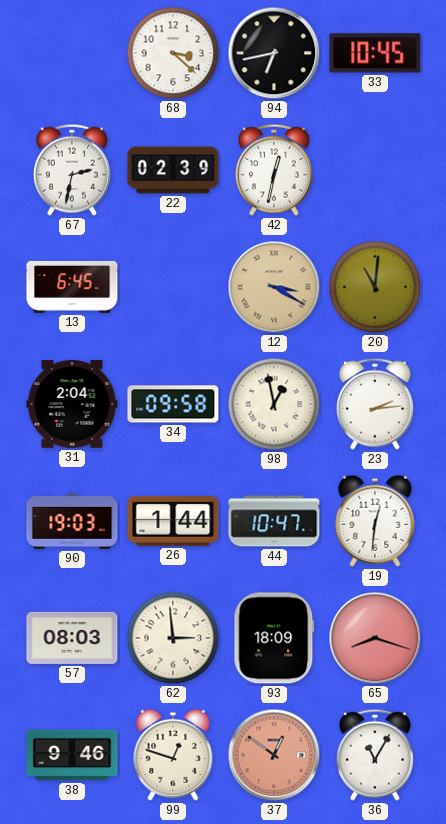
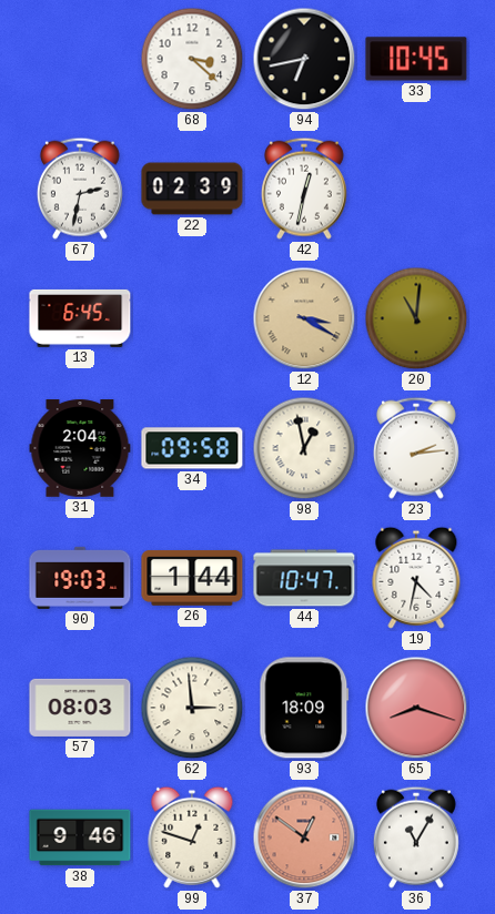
19: 12:31 -> 4:32 (416, 578)
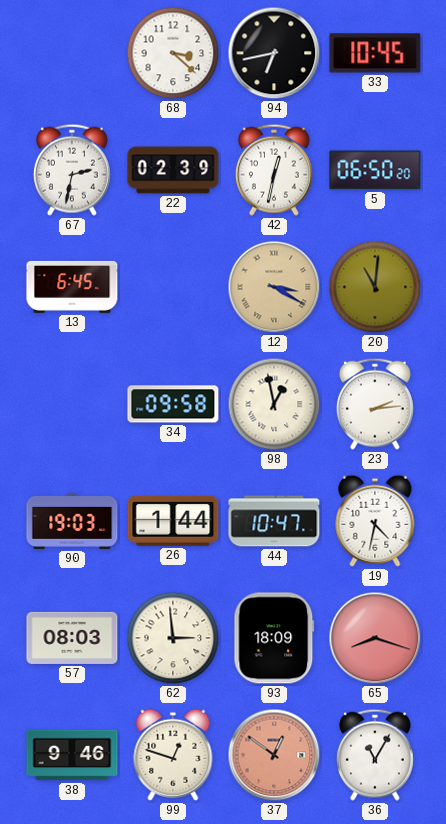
5: none -> 06:50 (375, 170)
31: 2:04 -> none (80, 448)
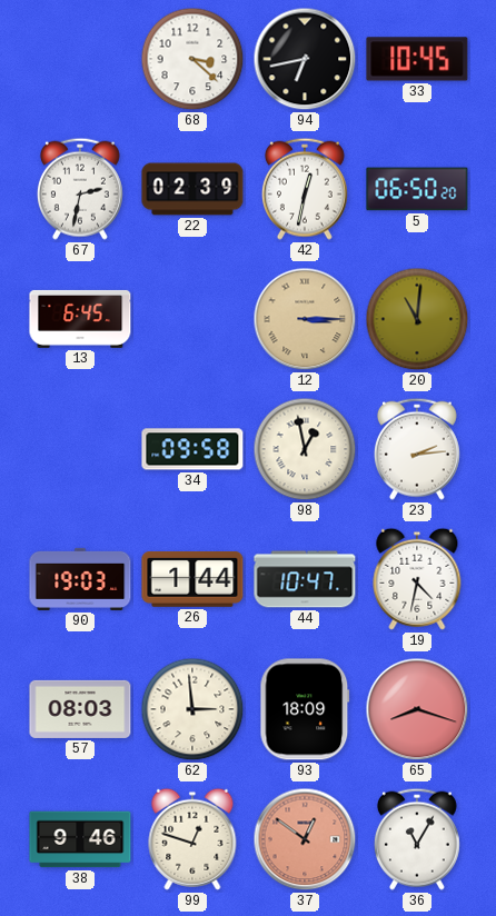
12: 3:20 -> 3:15 (305, 319)
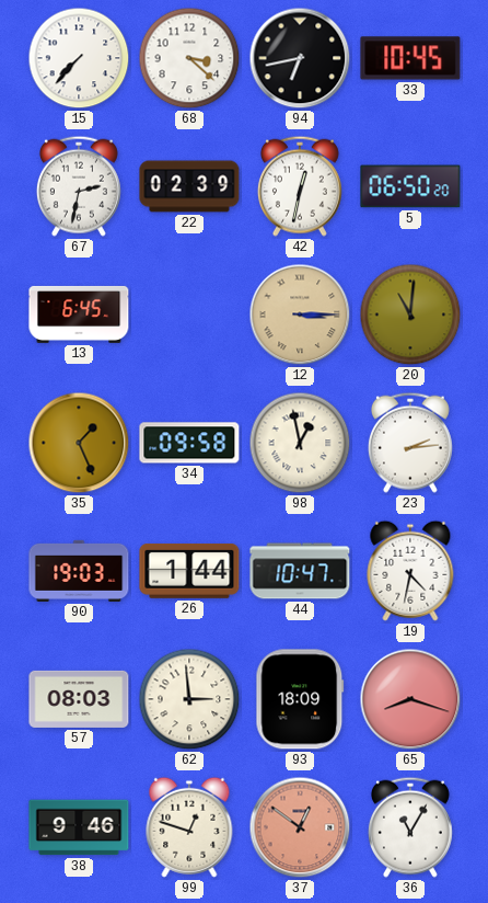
15: none -> 7:37 (79, 58)
35: none -> 1:26 (79, 443)
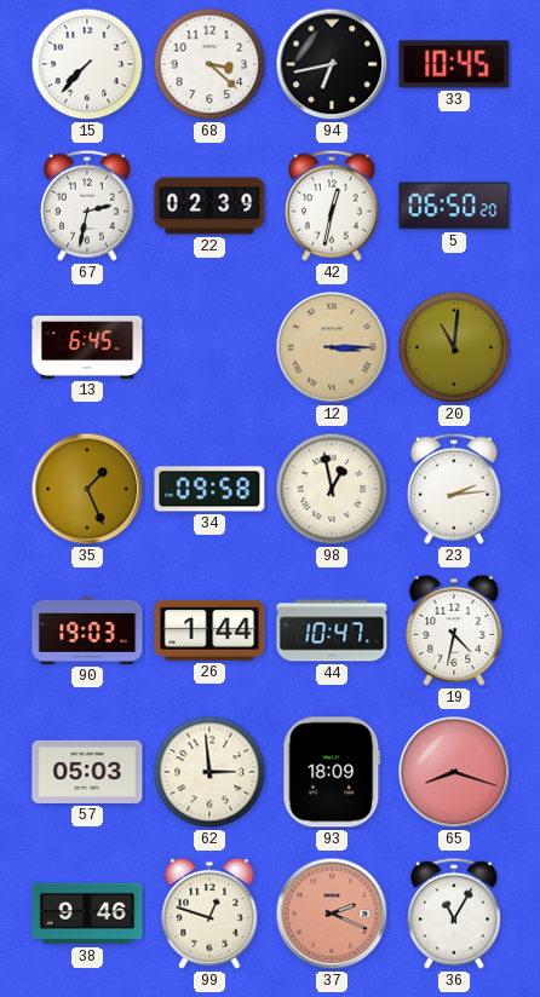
57: 08:03 -> 05:03 (87, 772)
37: 12:51 -> 2:19 (332, 914)
